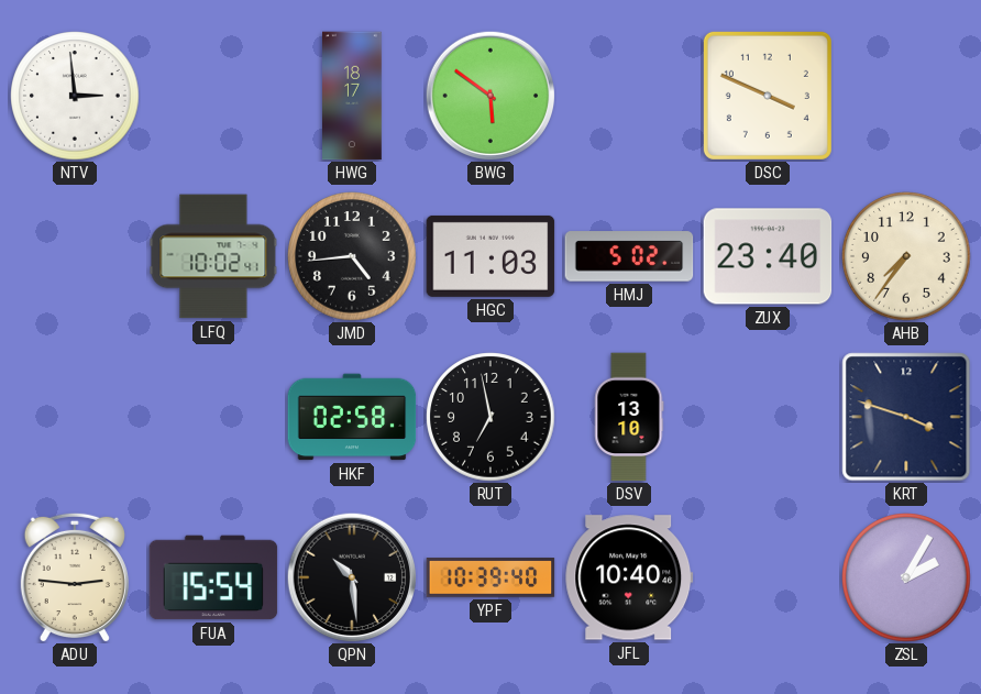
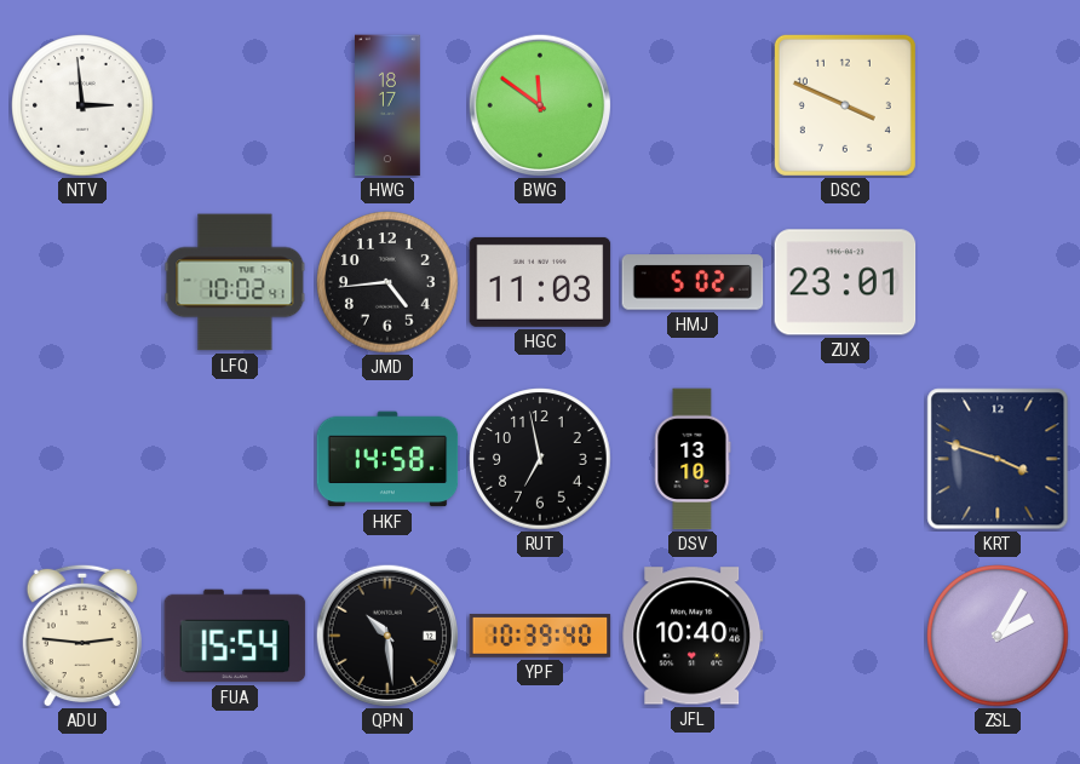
BWG: 5:51 -> 11:51 (540, 104)
ZUX: 23:40 -> 23:01 (845, 282)
AHB: 7:36 -> none (906, 256)
HKF: 02:58 -> 14:58 (387, 459)
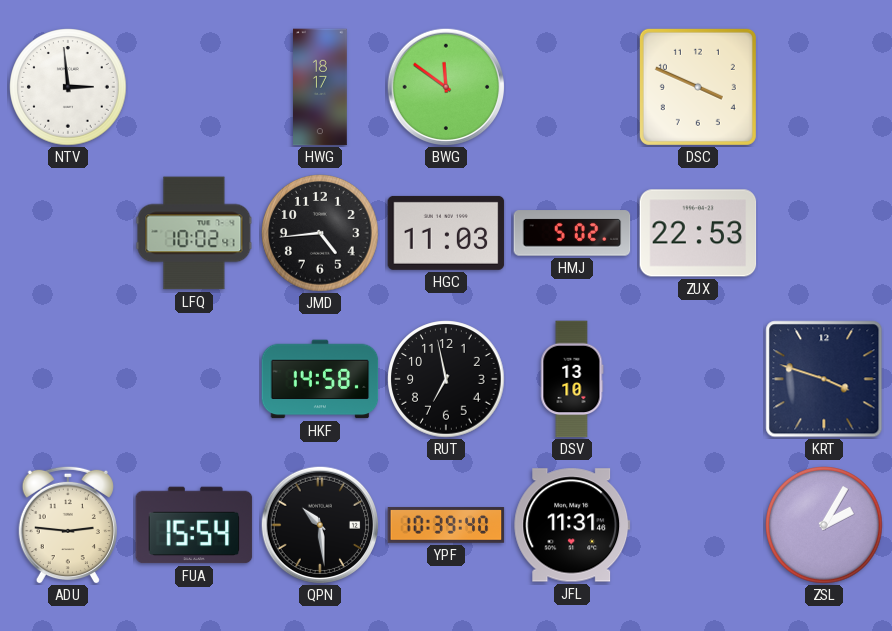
ZUX: 23:01 -> 22:53 (698, 233)
JFL: 10:40 -> 11:31 (572, 525)
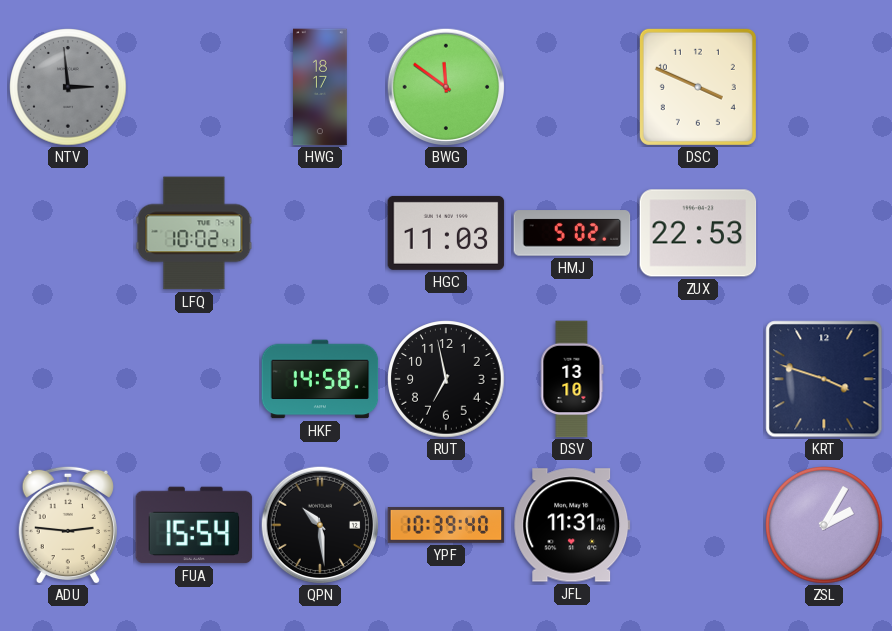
NTV dial: white -> grey (68, 87)
JMD: 4:44 -> none (320, 233)
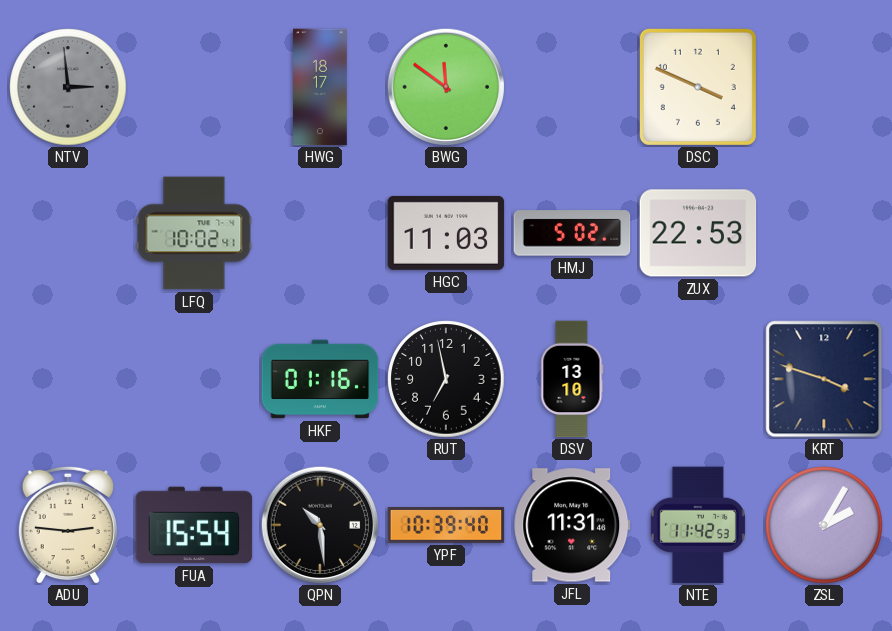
HKF: 14:58 -> 01:16 (320, 379)
NTE: none -> 11:42 (698, 525)
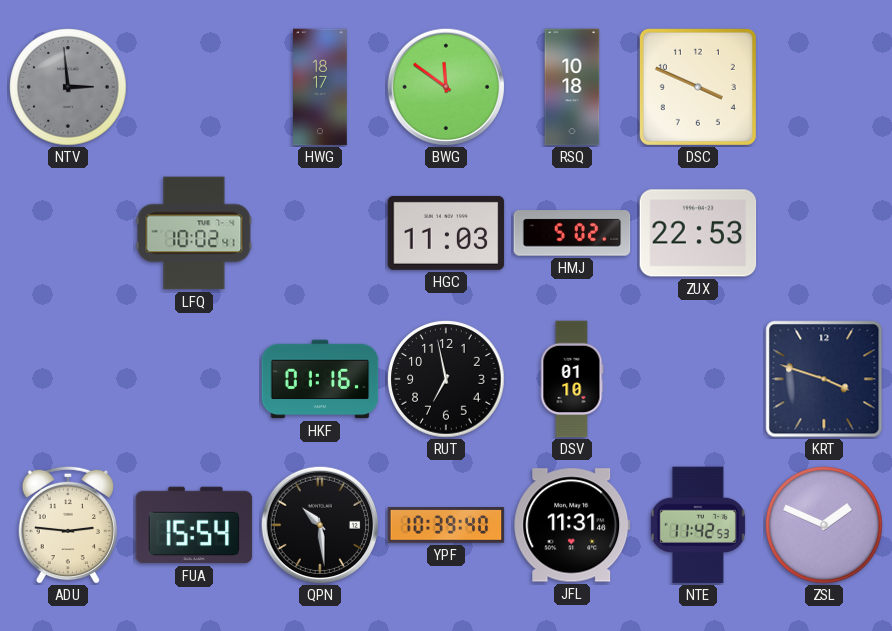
RSQ: none -> 10:18 (572, 87)
DSV: 13:10 -> 01:10 (572, 379)
ZSL: 2:05 -> 1:49 (824, 525)
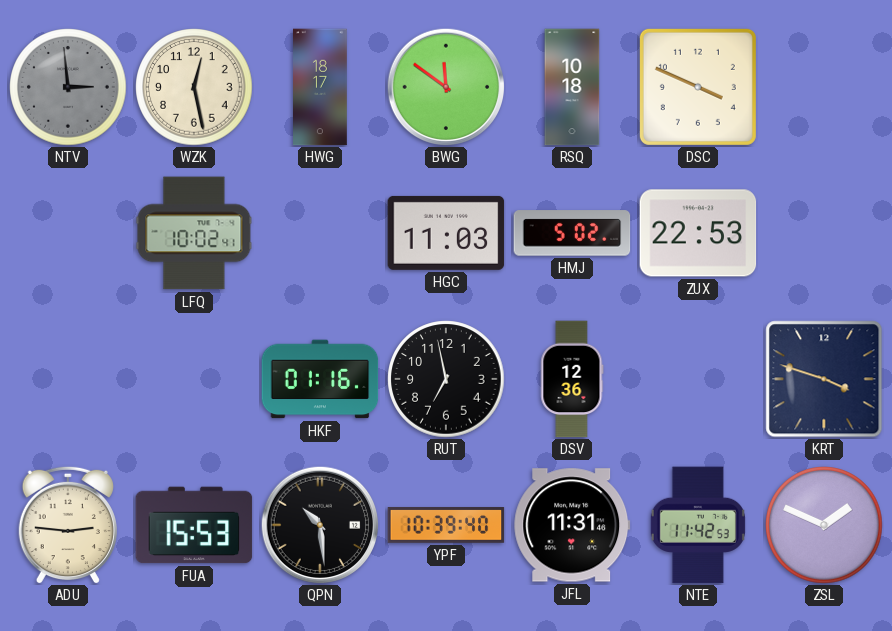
WZK: none -> 12:28 (194, 87)
DSV: 01:10 -> 12:36 (572, 379)
FUA: 15:54 -> 15:53 (194, 525)
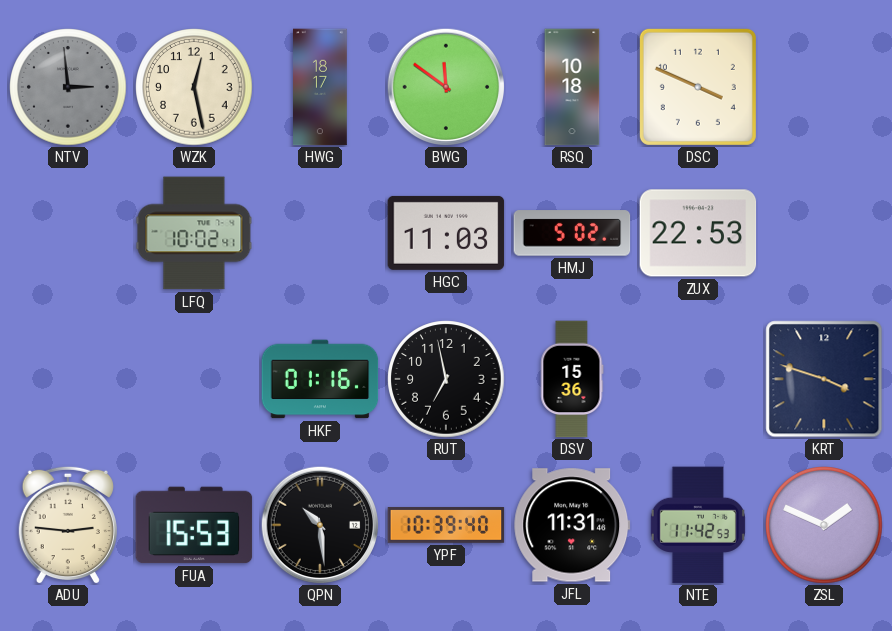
DSV: 12:36 -> 15:36 (572, 379)
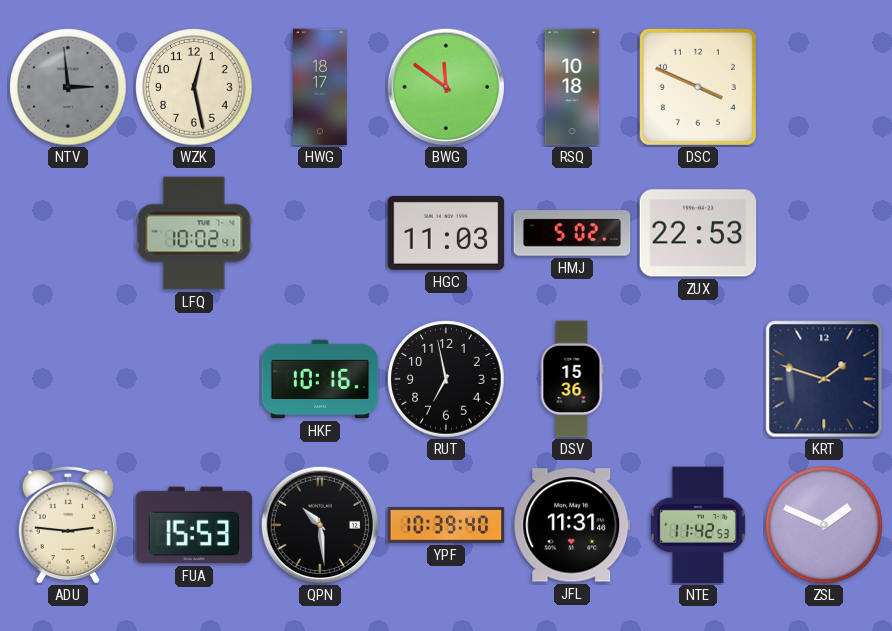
HKF: 01:16 -> 10:16 (320, 379)
KRT: 3:48 -> 1:48 (824, 379)
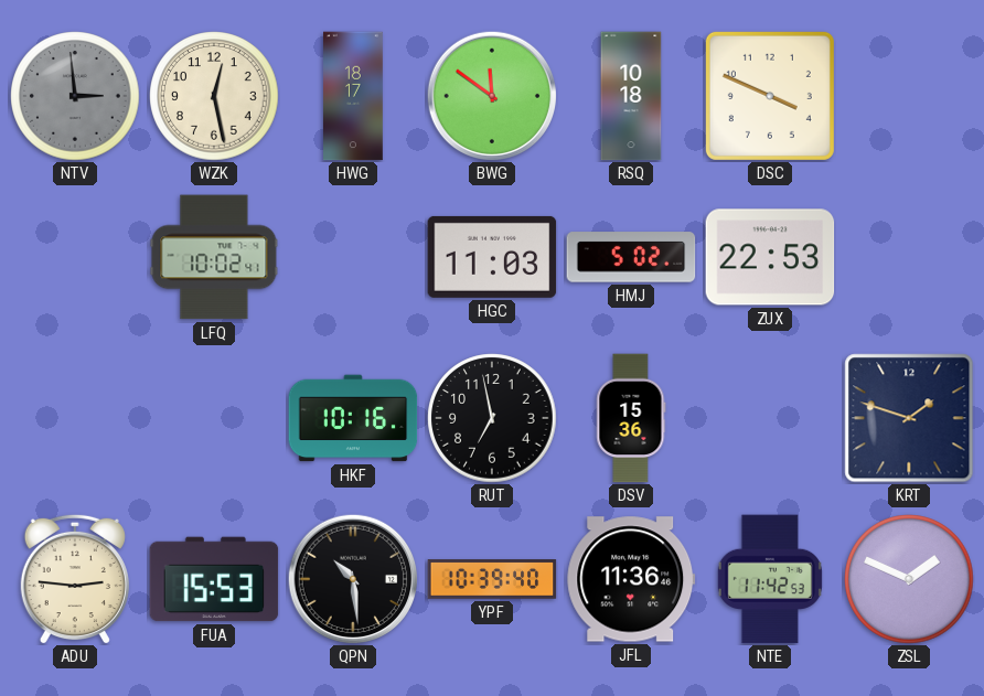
JFL: 11:31 -> 11:36 (631, 579)
